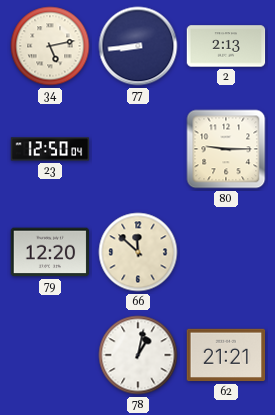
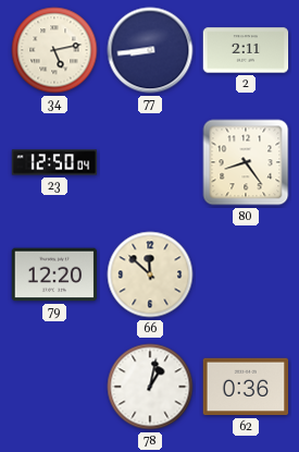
2: 2:13 -> 2:11 (246, 50)
80: 9:15 -> 8:24 (246, 162)
62: 21:21 -> 0:36 (246, 387)
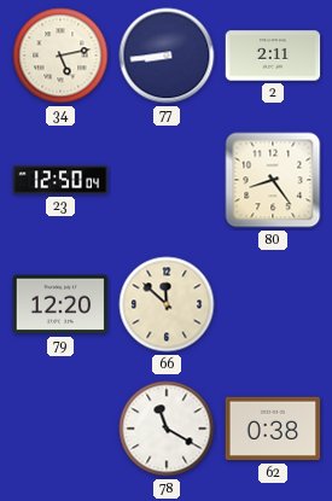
78: 1:02 -> 11:20 (167, 429)
62: 0:36 -> 0:38 (273, 429)
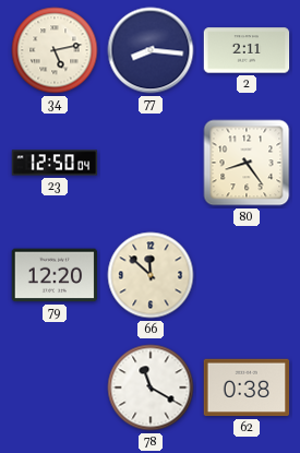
77: 8:44 -> 8:16 (151, 50)
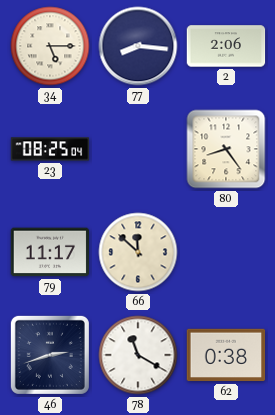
34: 5:13 -> 5:15 (50, 46)
2: 2:11 -> 2:06 (226, 46)
23: 12:50 -> 08:25 (50, 149)
79: 12:20 -> 11:17 (50, 252)
46: none -> 2:42 (50, 355)
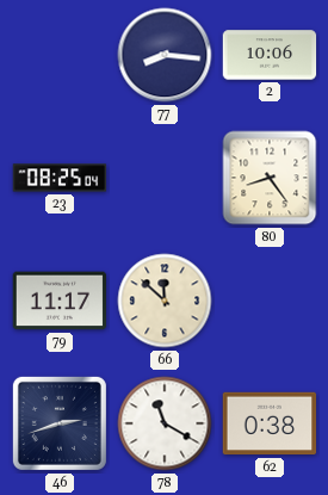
34: 5:15 -> none (50, 46)
2: 2:06 -> 10:06 (270, 55)
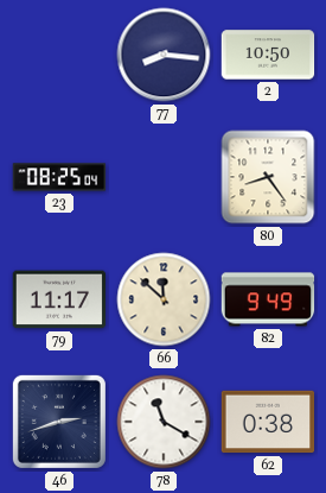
2: 10:06 -> 10:50 (268, 55)
82: none -> 9:49 (268, 299)
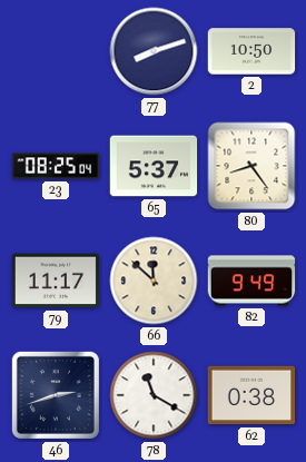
77: 8:16 -> 8:12 (154, 51)
65: none -> 5:37 (154, 166)
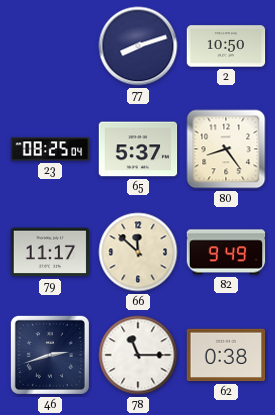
78: 11:20 -> 11:15 (138, 355)
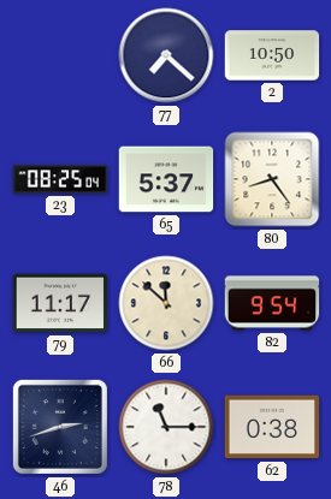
77: 8:12 -> 7:22 (166, 55)
82: 9:49 -> 9:54 (272, 303)
